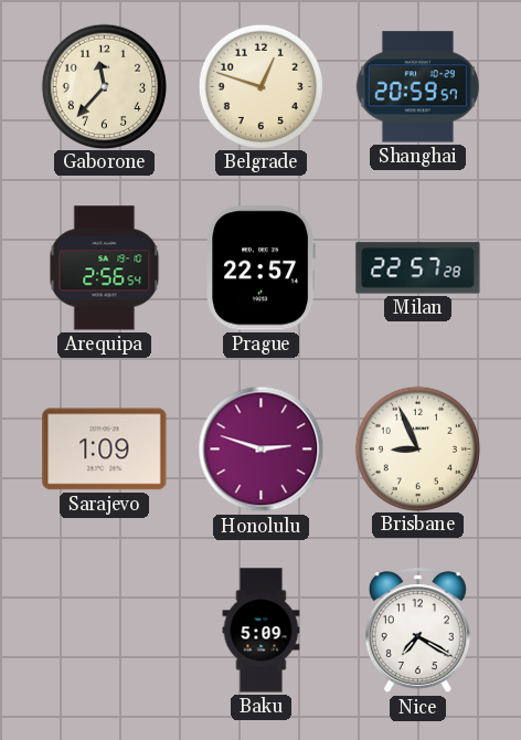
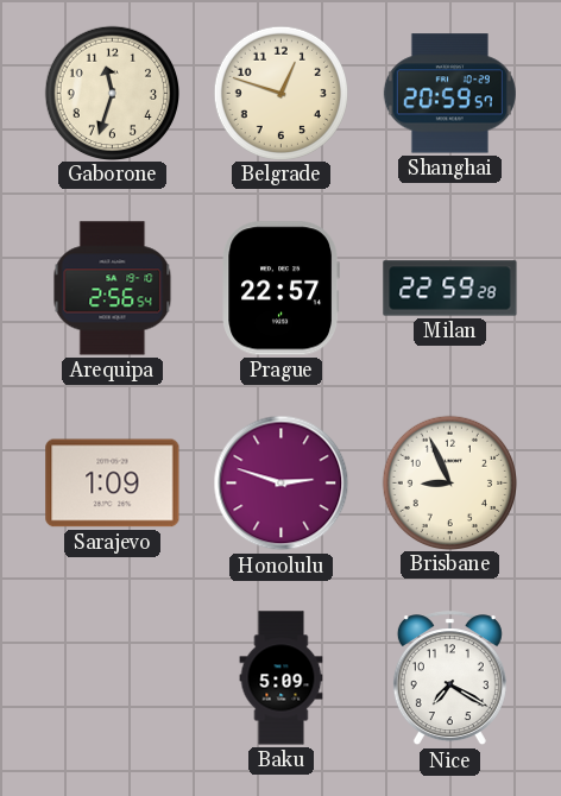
Gaborone: 11:37 -> 11:33 (112, 93)
Milan: 22:57 -> 22:59 (450, 289)
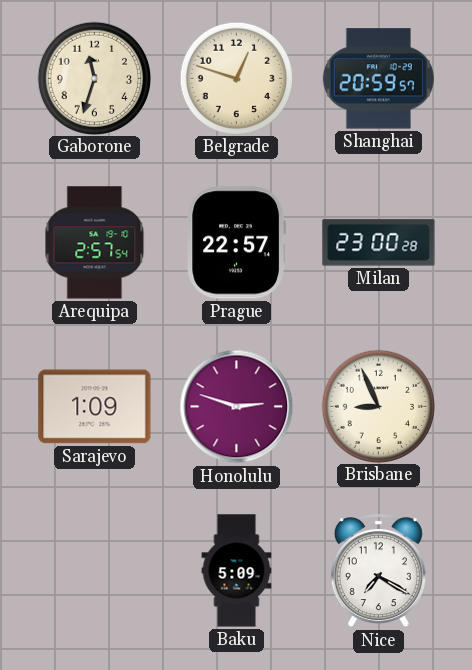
Arequipa: 2:56 -> 2:57 (95, 243)
Milan: 22:59 -> 23:00 (379, 243)
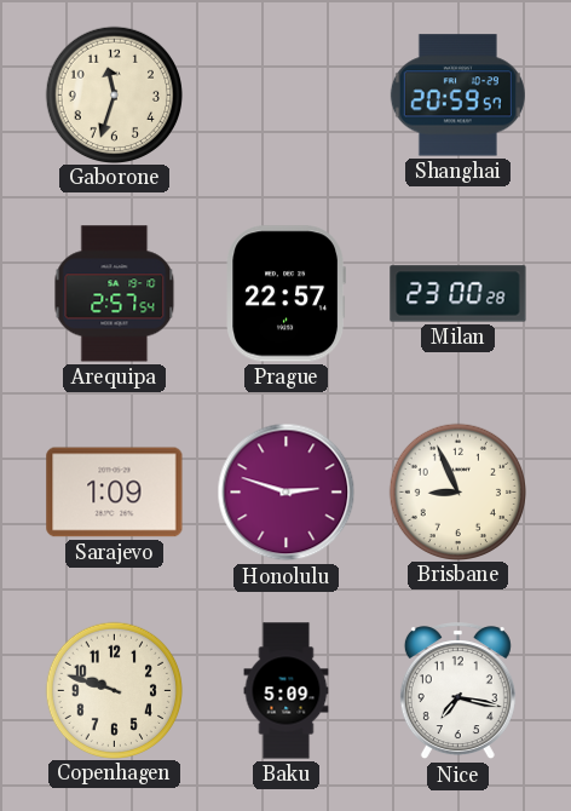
Belgrade: 12:48 -> none (236, 78)
Copenhagen: none -> 9:48 (114, 690)
Nice: 7:20 -> 7:17 (457, 691)
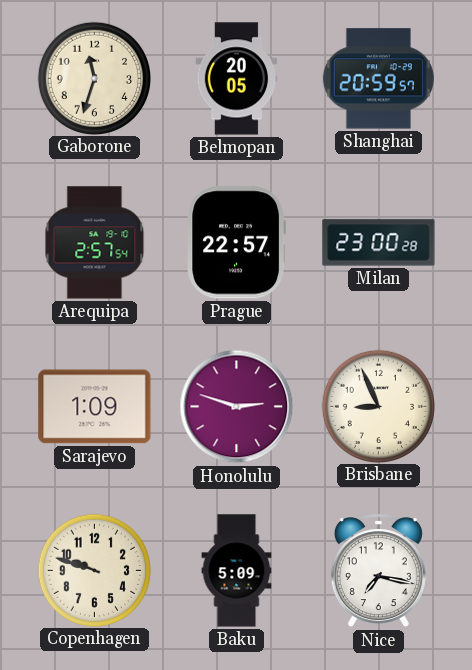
Belmopan: none -> 20:05 (237, 79)
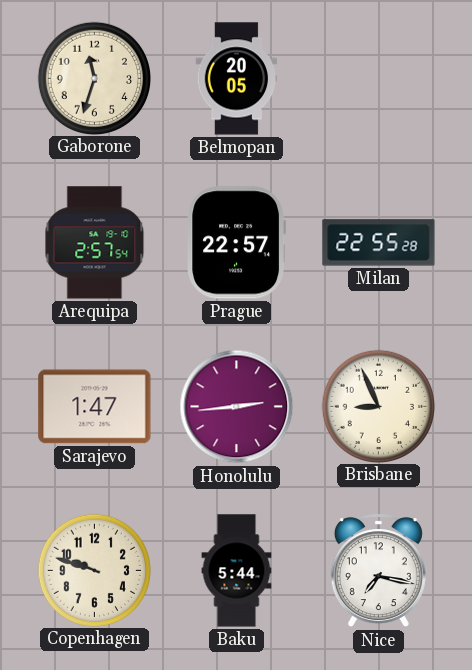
Shanghai: 20:59 -> none (378, 79)
Milan: 23:00 -> 22:55 (379, 243)
Sarajevo: 1:09 -> 1:47 (95, 407)
Honolulu: 2:48 -> 2:44 (237, 407)
Baku: 5:09 -> 5:44 (237, 571)
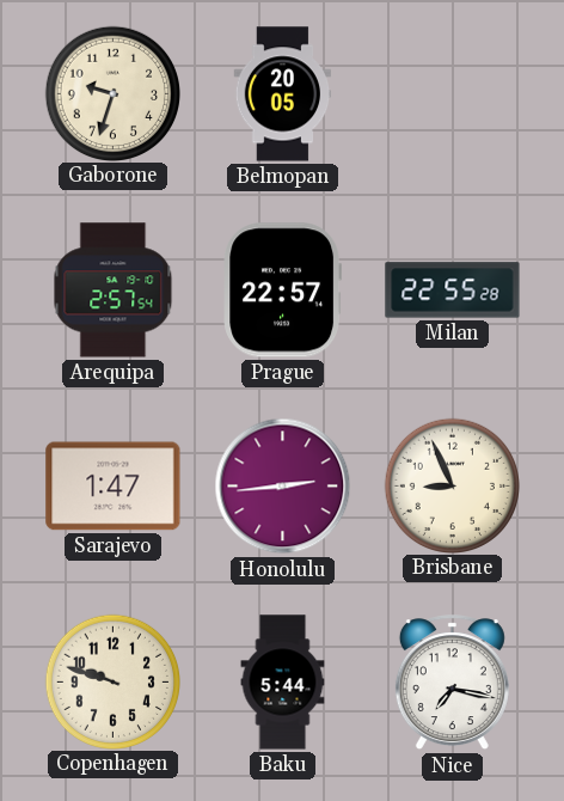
Gaborone: 11:33 -> 9:33 (112, 93)
